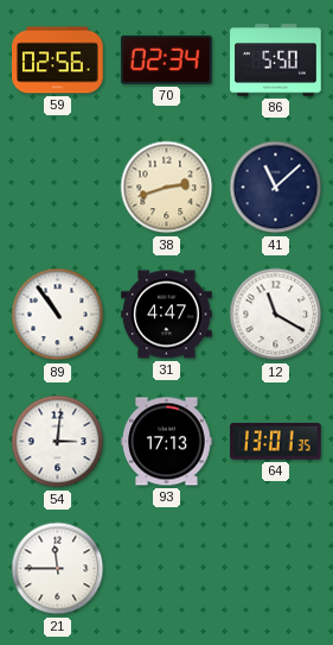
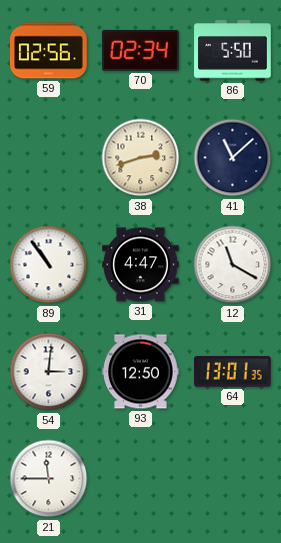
93: 17:13 -> 12:50 (141, 372)
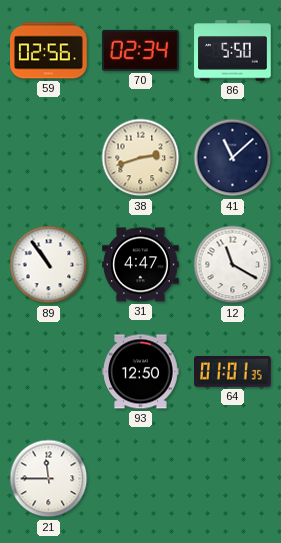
54: 3:01 -> none (49, 372)
64: 13:01 -> 01:01 (233, 372)
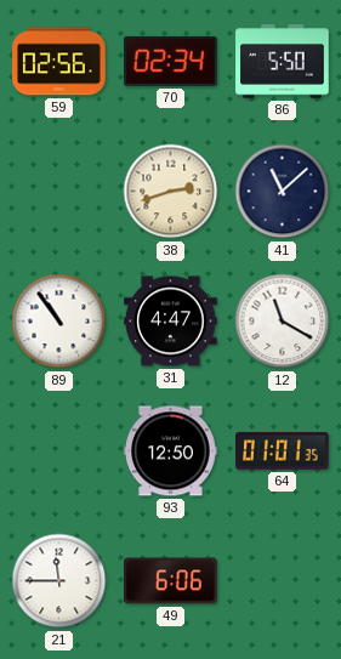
49: none -> 6:06 (171, 581)
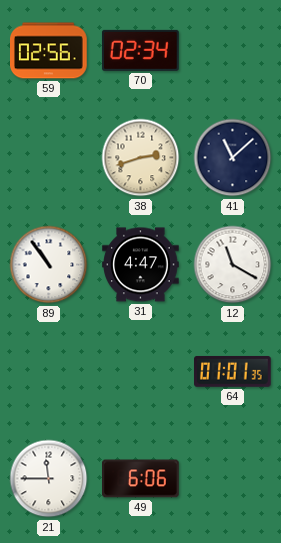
86: 5:50 -> none (283, 62)
93: 12:50 -> none (171, 451)
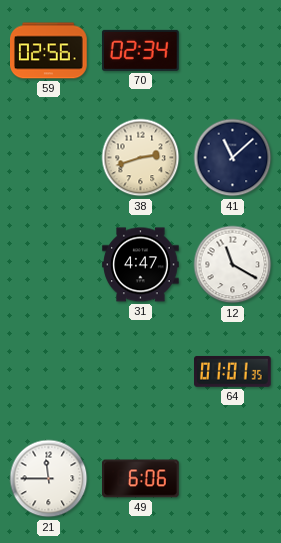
89: 10:54 -> none (49, 265)
